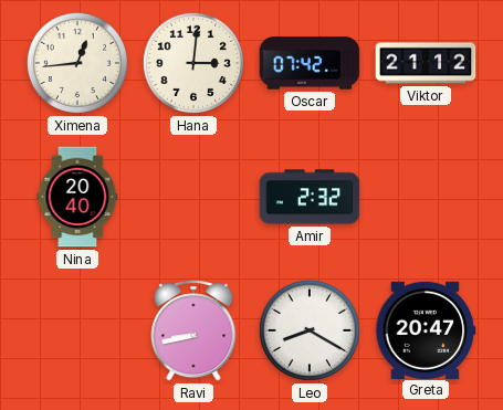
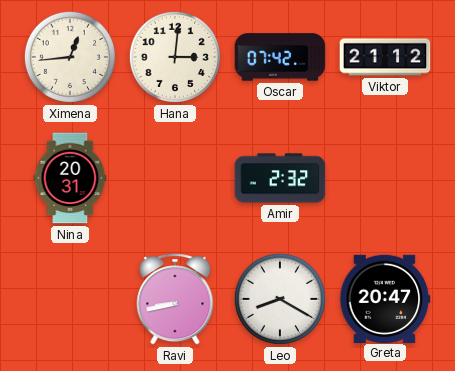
Nina: 20:40 -> 20:31 (70, 178)
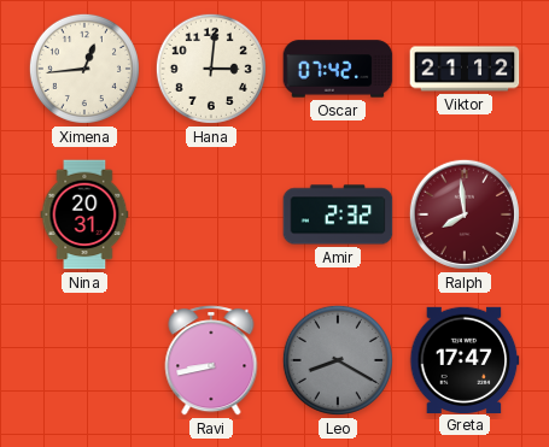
Ralph: none -> 7:59 (465, 214)
Leo dial: white -> grey (338, 360)
Greta: 20:47 -> 17:47 (465, 359)
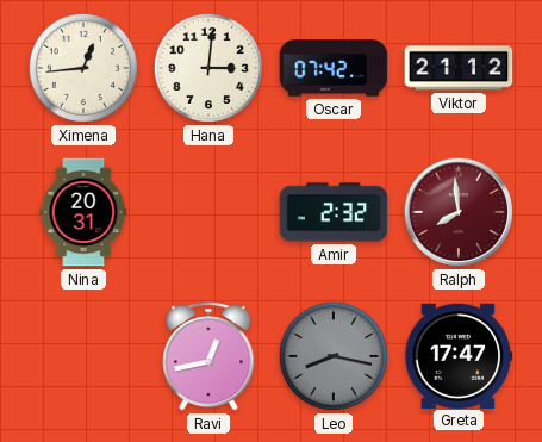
Ravi: 8:43 -> 12:43 (208, 356)
Leo: 8:20 -> 8:17 (334, 356)
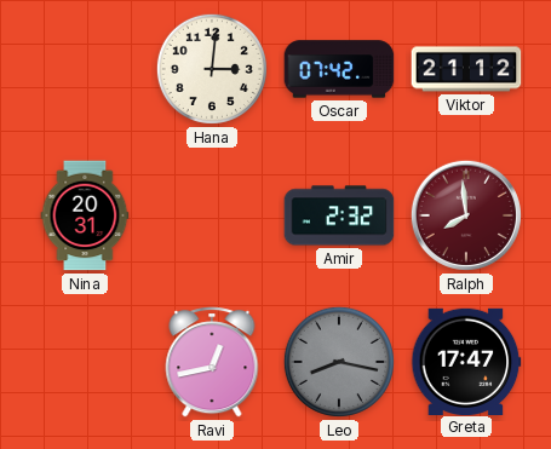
Ximena: 12:44 -> none (83, 68)
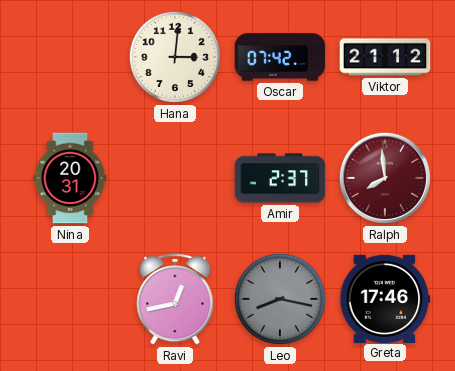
Amir: 2:32 -> 2:37 (280, 178)
Greta: 17:47 -> 17:46 (385, 298)
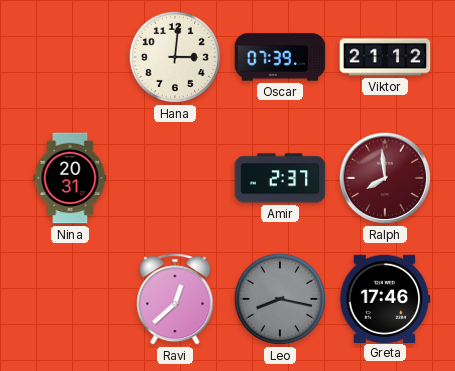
Oscar: 07:42 -> 07:39 (280, 57)
Ravi: 12:43 -> 12:38 (175, 299)
